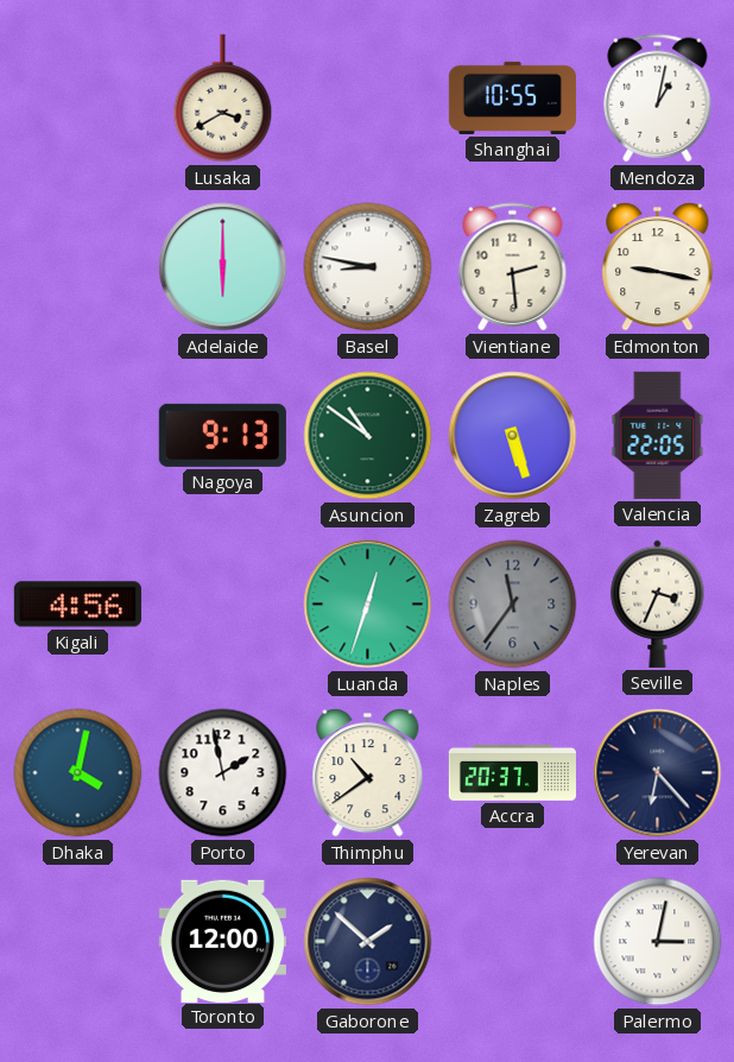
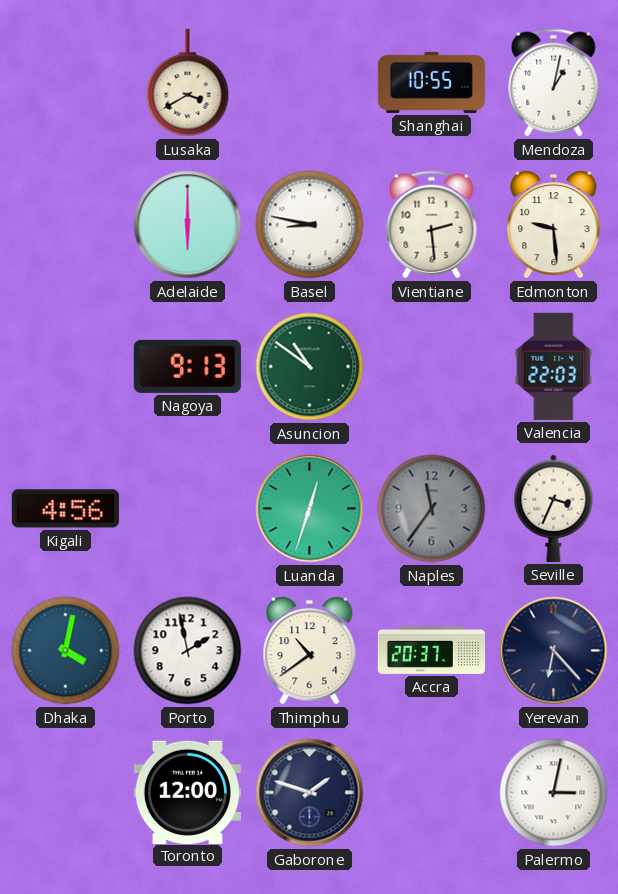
Edmonton: 9:17 -> 9:29 (554, 225)
Zagreb: 5:27 -> none (513, 436)
Valencia: 22:05 -> 22:03 (554, 366)
Gaborone: 1:52 -> 1:48 (310, 793)
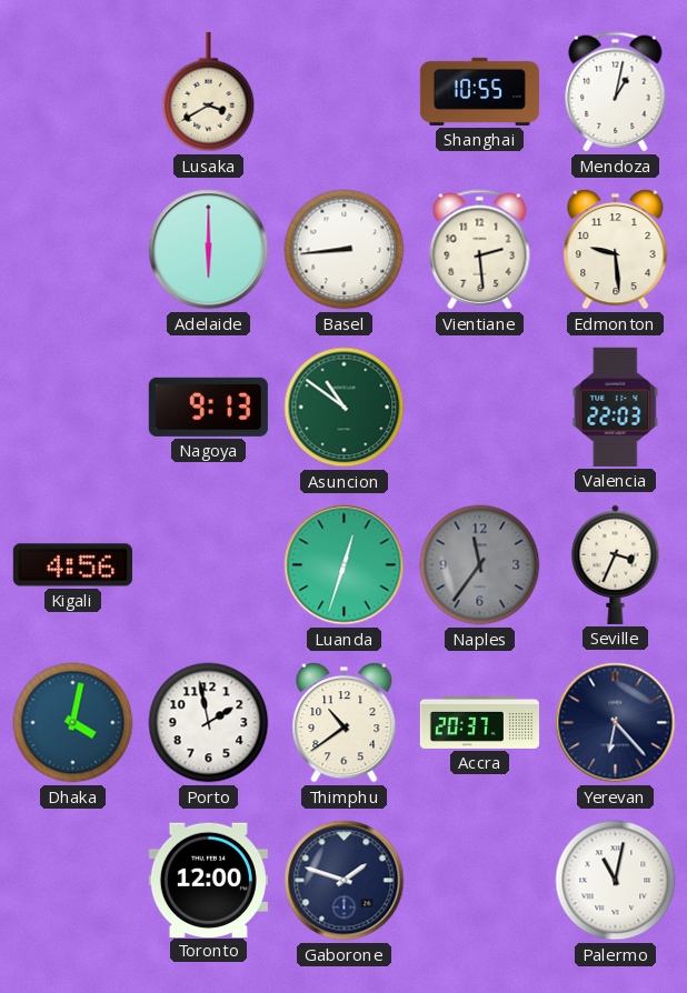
Basel: 8:47 -> 8:44 (345, 250)
Palermo: 3:02 -> 11:02 (616, 881)
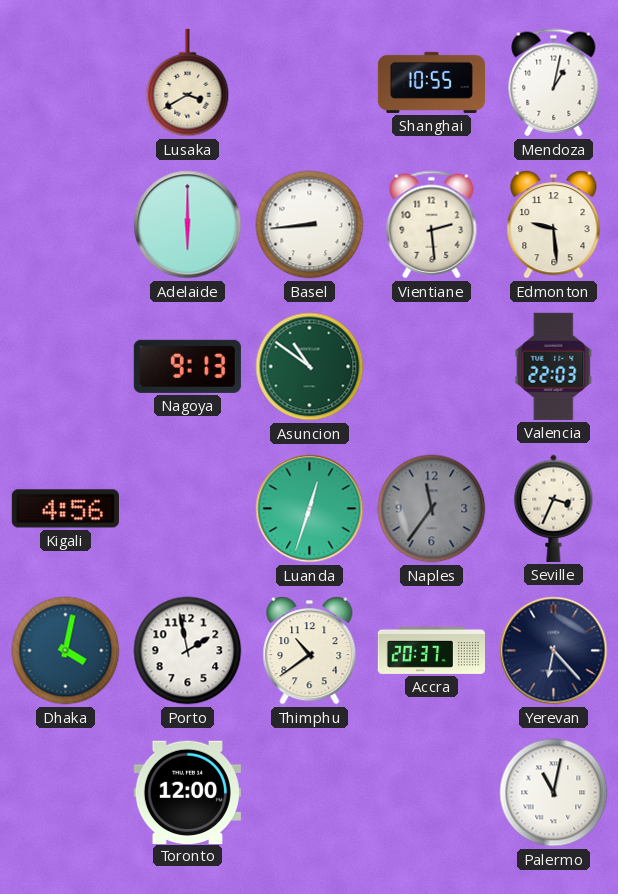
Gaborone: 1:48 -> none (345, 881)
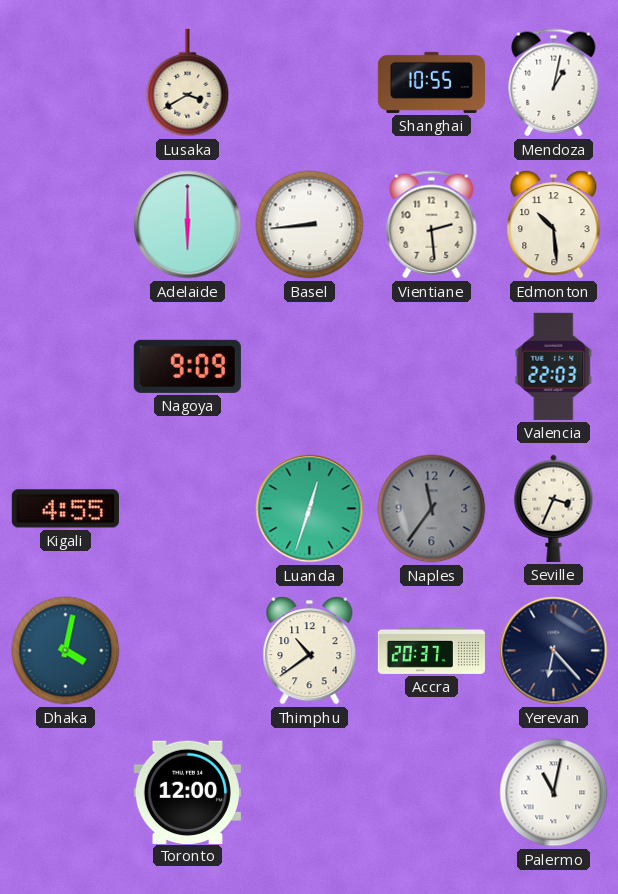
Edmonton: 9:29 -> 10:29 (554, 225)
Nagoya: 9:13 -> 9:09 (187, 366)
Asuncion: 10:51 -> none (310, 367)
Kigali: 4:56 -> 4:55 (65, 509)
Porto: 1:58 -> none (188, 651)
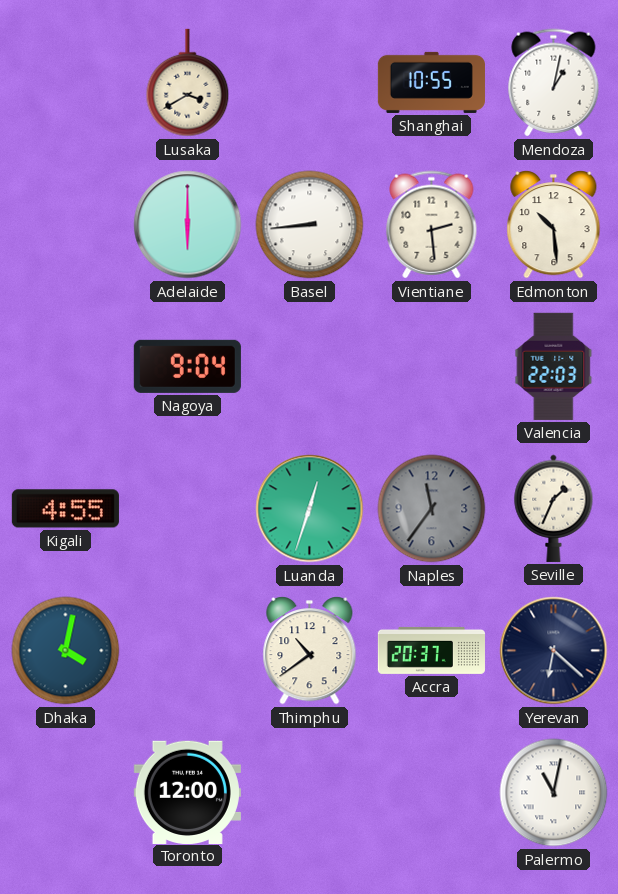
Nagoya: 9:09 -> 9:04 (187, 366)
Seville: 3:34 -> 1:34 (554, 508)
Yerevan: 6:23 -> 6:22 (554, 651)
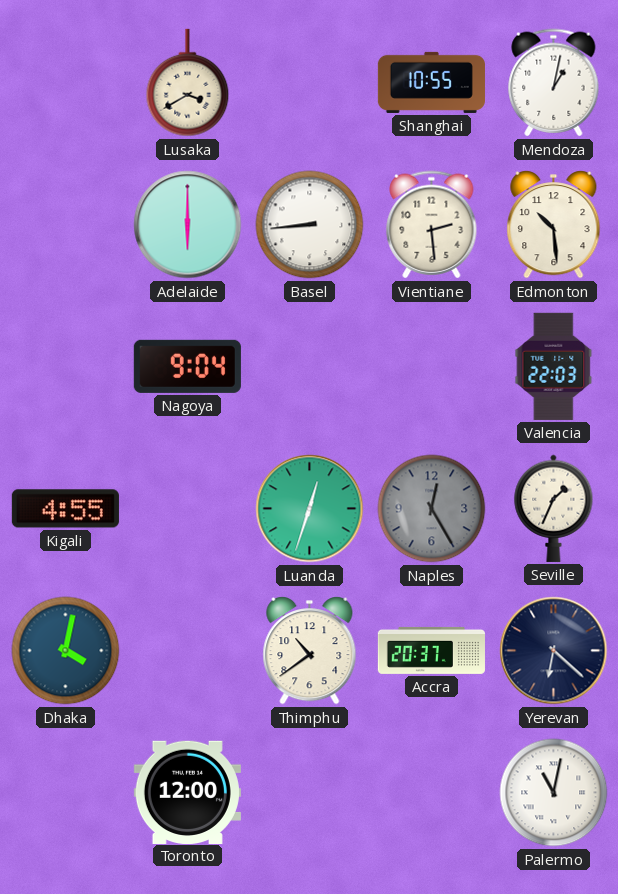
Naples: 11:36 -> 12:25 (432, 509)
